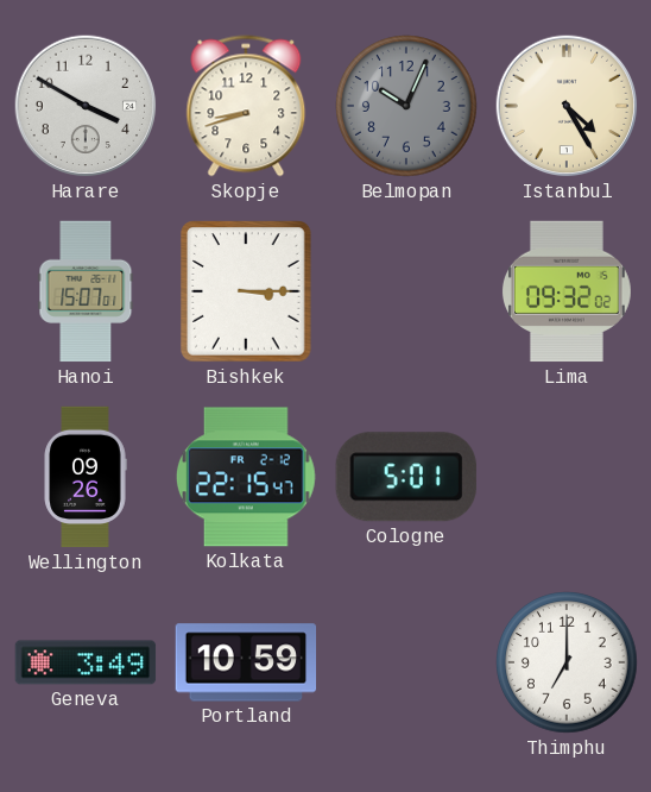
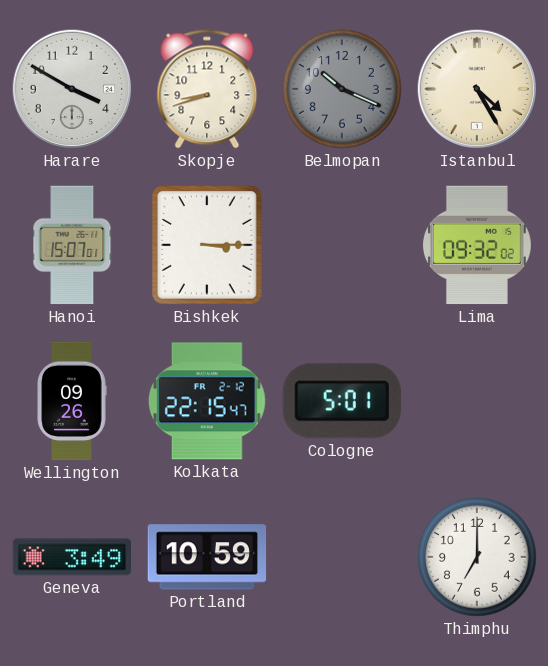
Belmopan: 10:04 -> 10:19 (342, 89)
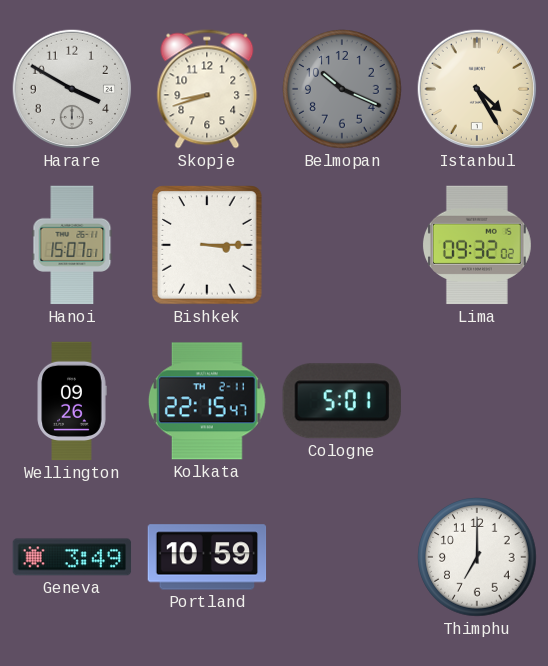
Kolkata date: FR 2-12 -> TH 2-11 (207, 401)
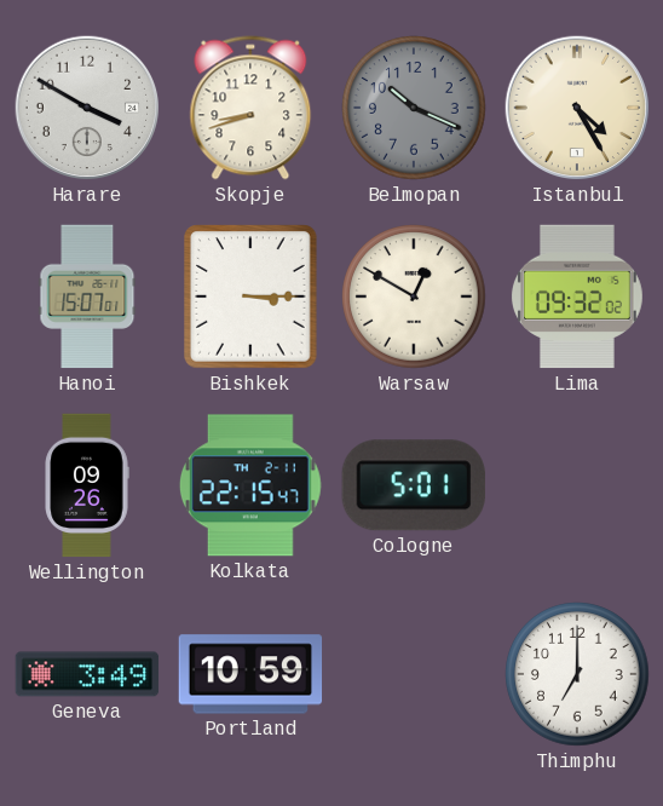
Warsaw: none -> 12:50 (414, 297)
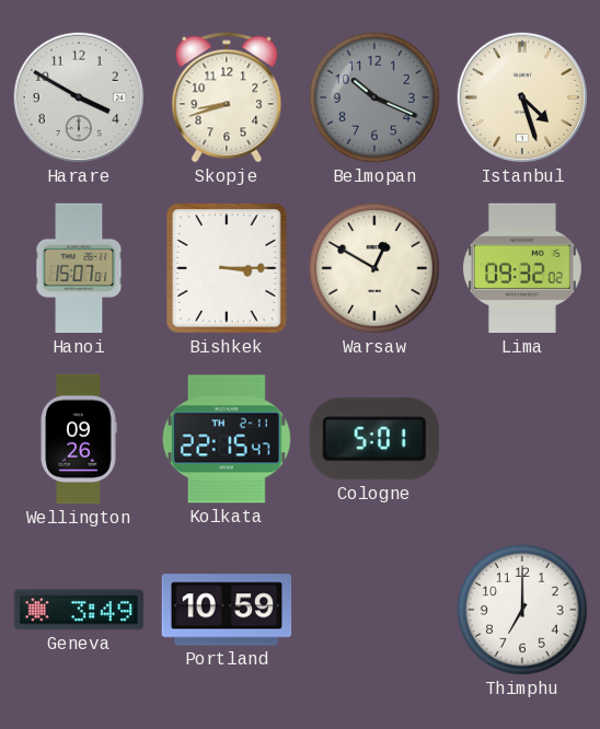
Istanbul: 4:25 -> 4:27 (522, 97)
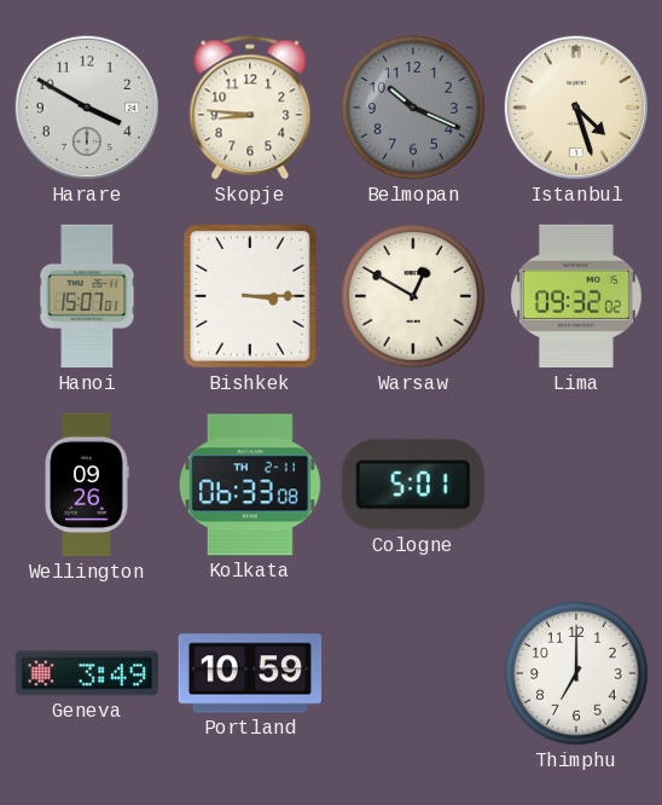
Skopje: 8:42 -> 8:46 (250, 108)
Kolkata: 22:15 -> 06:33 (250, 485)
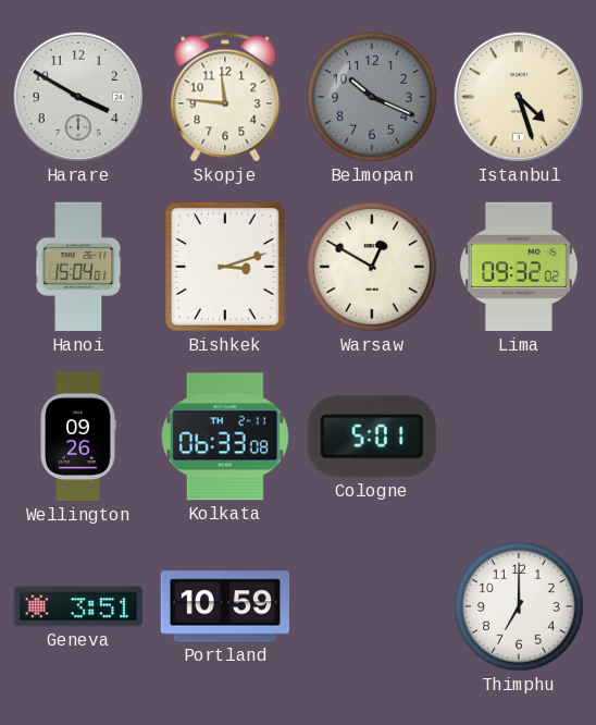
Skopje: 8:46 -> 11:46 (225, 97)
Hanoi: 15:07 -> 15:04 (78, 267)
Bishkek: 3:15 -> 3:12 (226, 267)
Geneva: 3:49 -> 3:51 (78, 606)
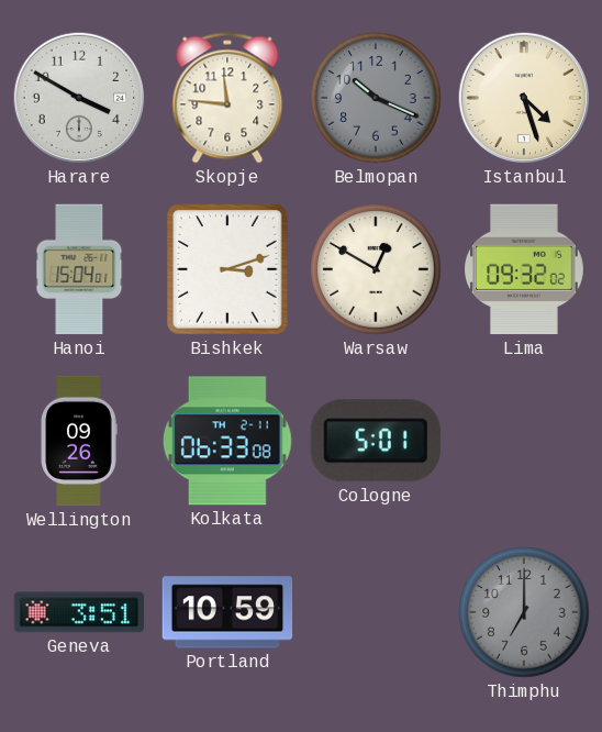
Thimphu dial: white -> grey (524, 612)
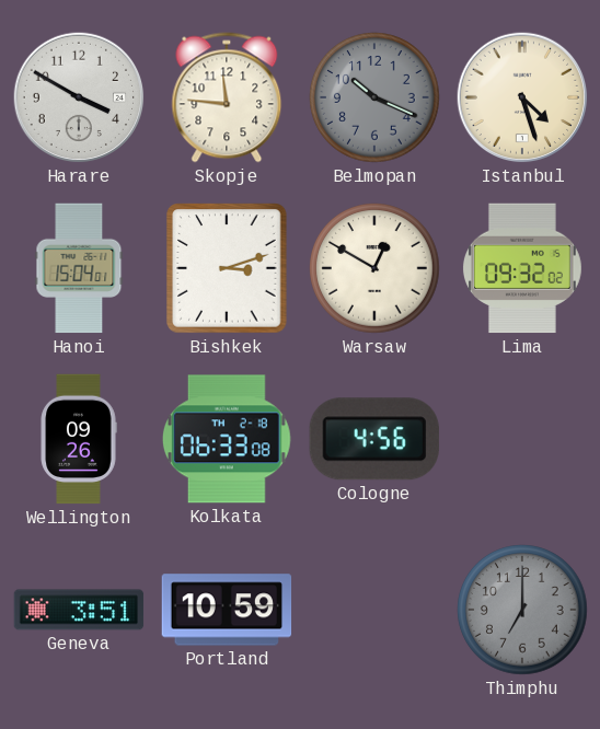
Kolkata date: TH 2-11 -> TH 2-18 (227, 439)
Cologne: 5:01 -> 4:56 (374, 439)
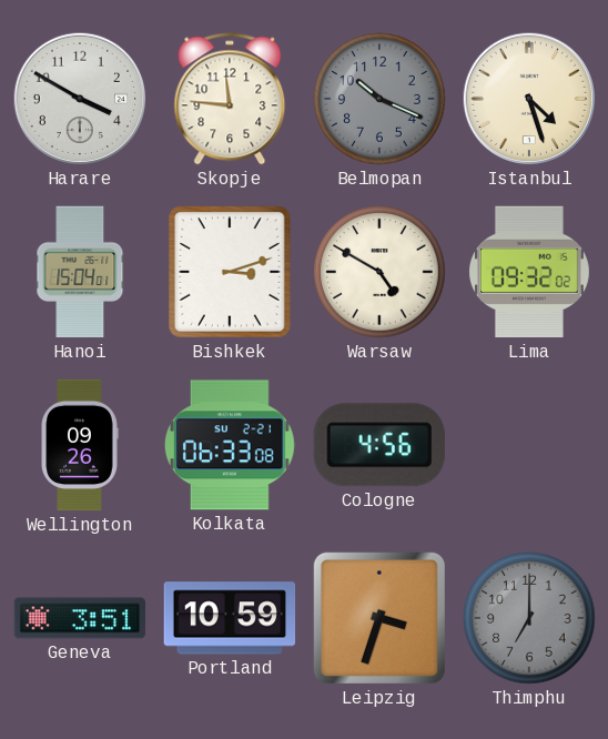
Warsaw: 12:50 -> 4:50 (379, 272)
Kolkata date: TH 2-18 -> SU 2-21 (230, 445)
Leipzig: none -> 3:33 (379, 618)
